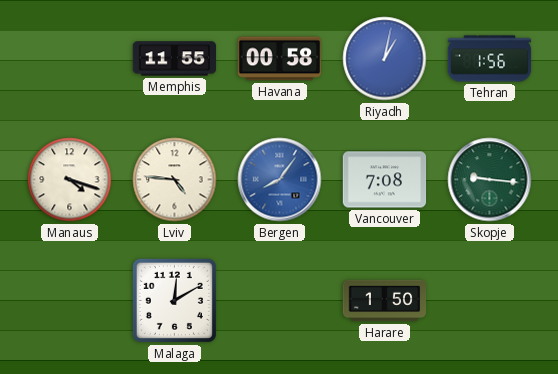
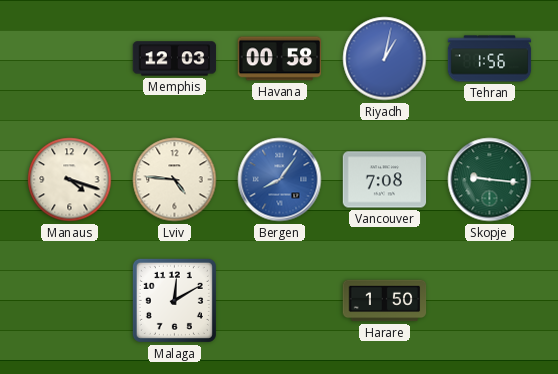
Memphis: 11:55 -> 12:03 (175, 59)
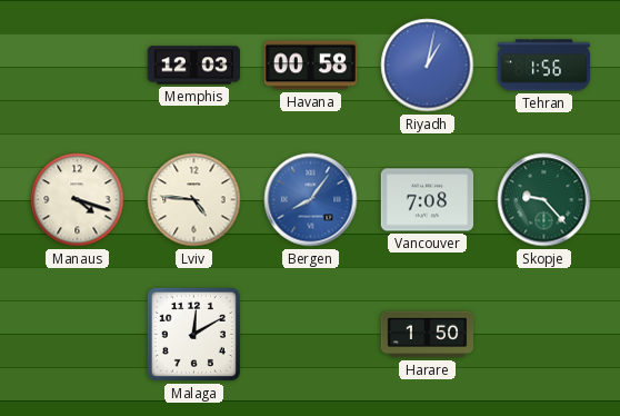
Skopje: 9:16 -> 9:23 (544, 200)
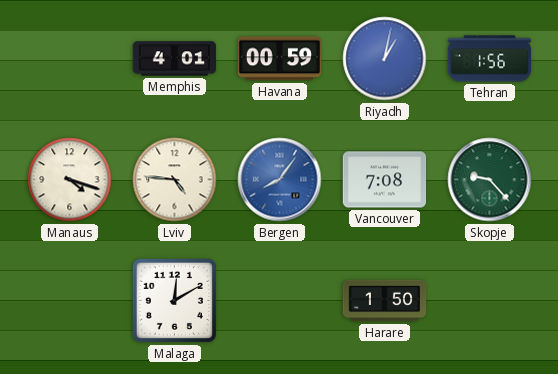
Memphis: 12:03 -> 4:01 (175, 59)
Havana: 00:58 -> 00:59 (280, 59)
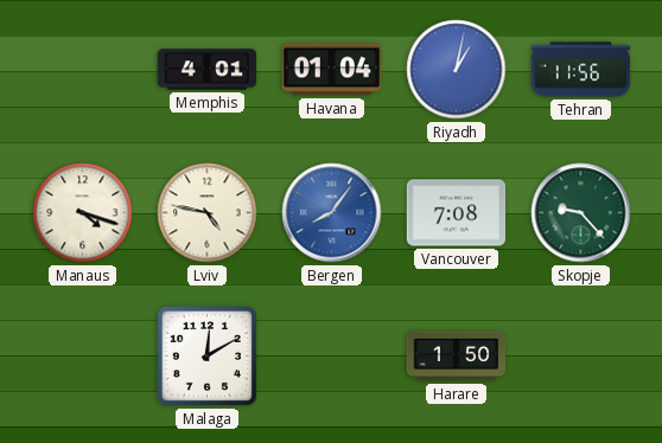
Havana: 00:59 -> 01:04 (332, 70)
Tehran: 1:56 -> 11:56 (581, 70)
Lviv: 4:46 -> 4:47 (208, 213)
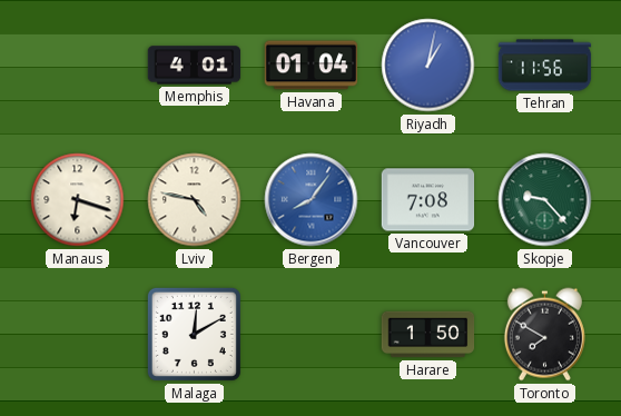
Manaus: 4:18 -> 6:18 (78, 200)
Toronto: none -> 7:50 (544, 335)
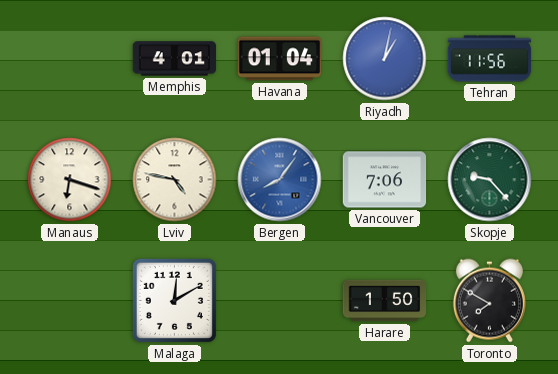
Vancouver: 7:08 -> 7:06 (385, 180)
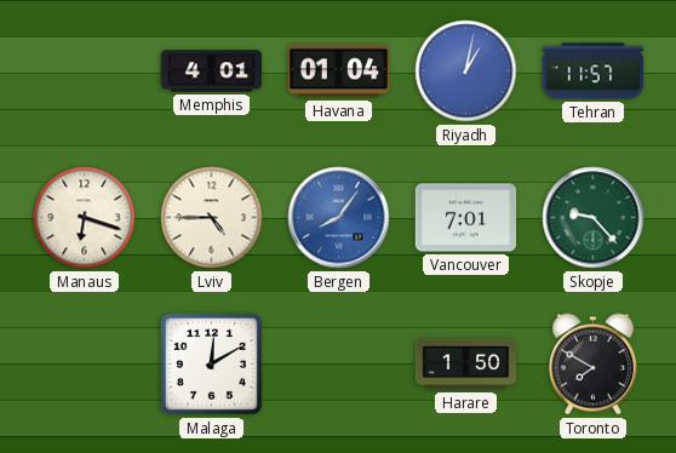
Tehran: 11:56 -> 11:57 (594, 71)
Lviv: 4:47 -> 4:45 (212, 218)
Vancouver: 7:06 -> 7:01 (466, 218)
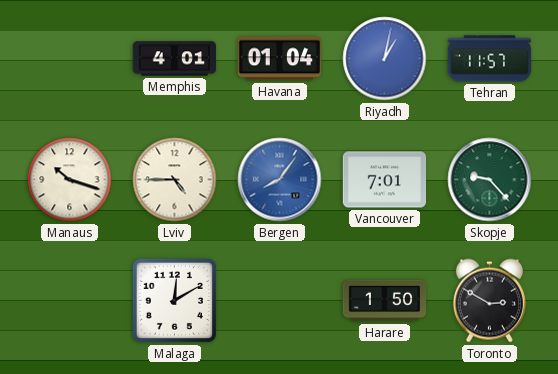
Manaus: 6:18 -> 10:18 (70, 180)
Toronto: 7:50 -> 2:50 (489, 301)
